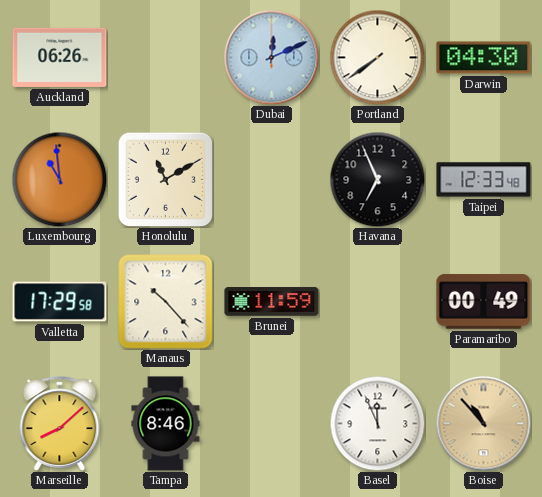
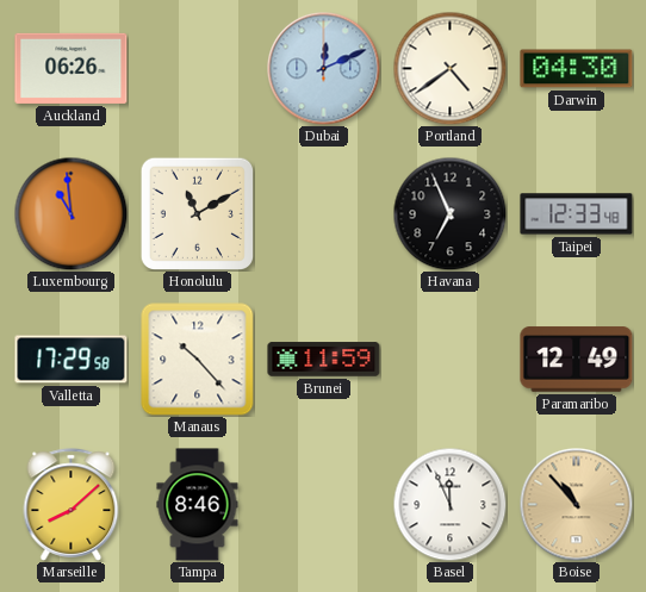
Portland: 7:39 -> 4:39 (449, 68)
Paramaribo: 00:49 -> 12:49 (577, 360)
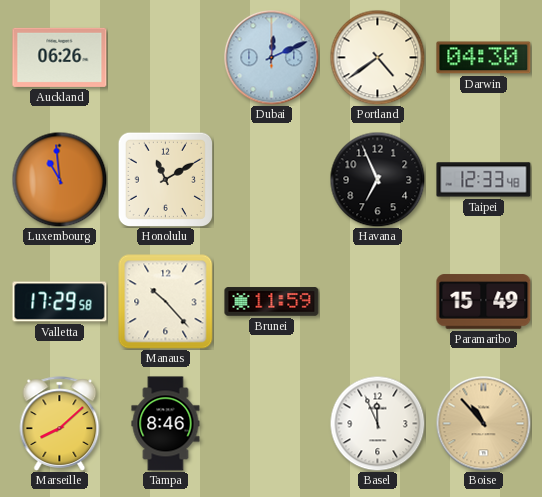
Paramaribo: 12:49 -> 15:49 (484, 302)
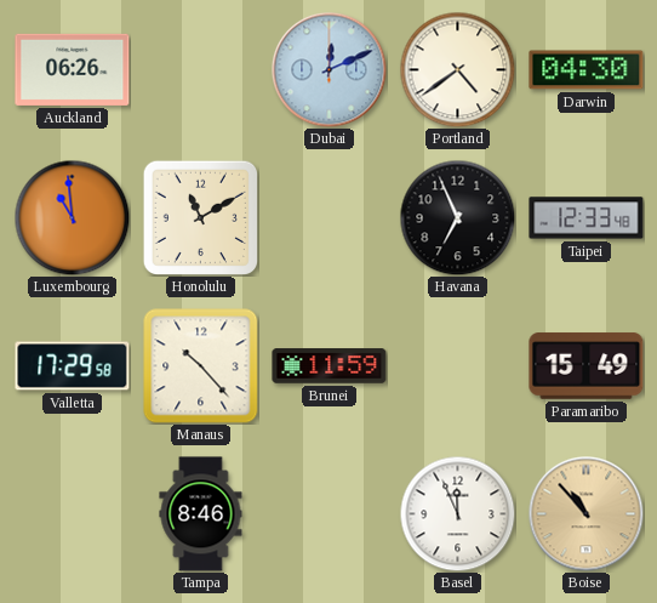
Marseille: 8:08 -> none (60, 424)
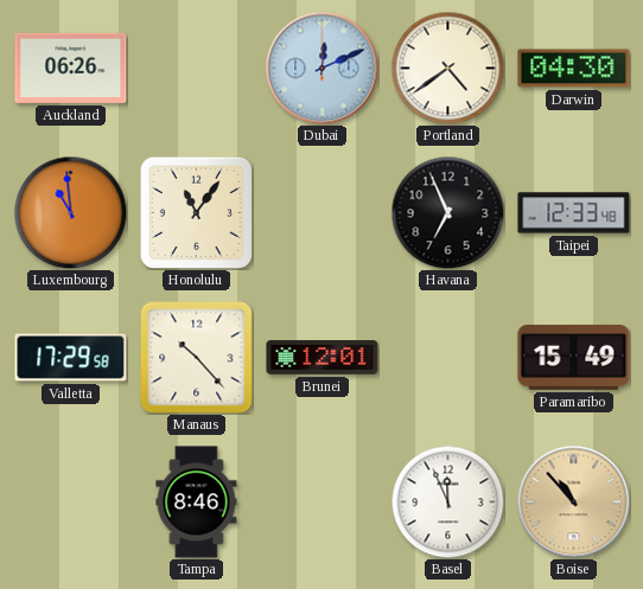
Honolulu: 11:10 -> 11:06 (196, 212)
Brunei: 11:59 -> 12:01 (323, 358)
